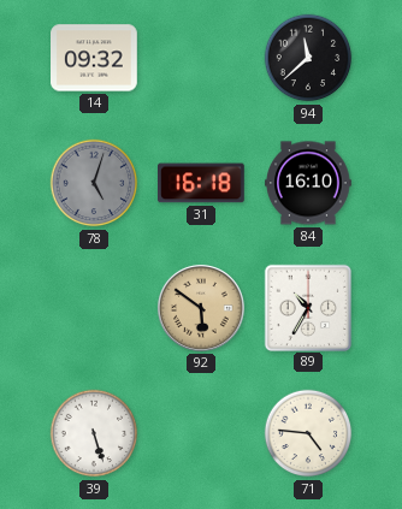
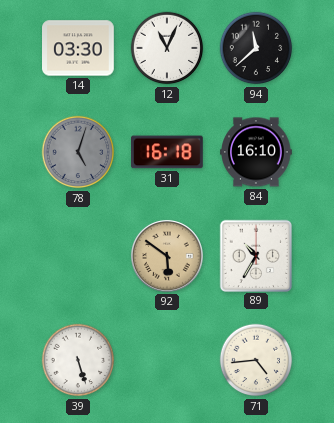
14: 09:32 -> 03:30 (79, 48)
12: none -> 11:04 (167, 48)
71: 4:46 -> 4:44 (256, 360)
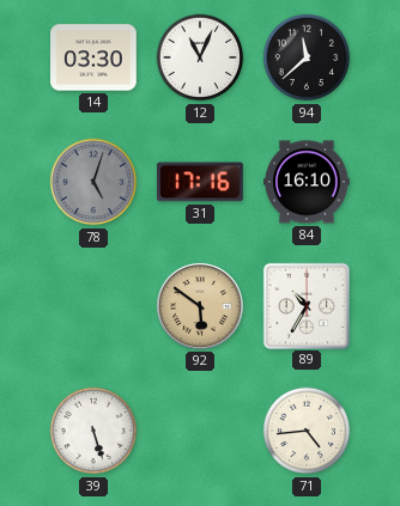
31: 16:18 -> 17:16 (201, 182)
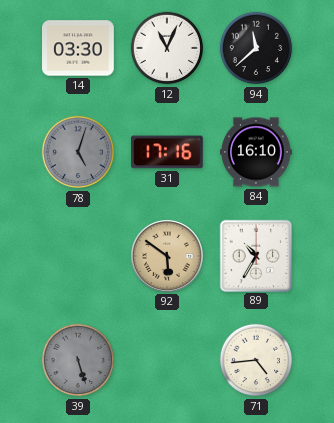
39 dial: white -> grey (78, 360)
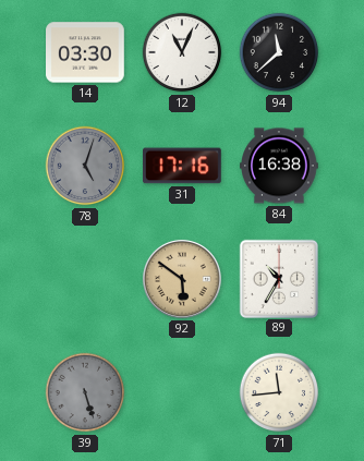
84: 16:10 -> 16:38 (279, 166)
71: 4:44 -> 11:44 (279, 392)
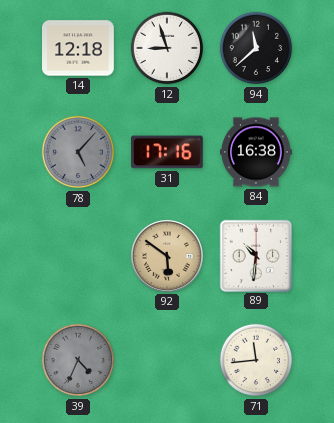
14: 03:30 -> 12:18 (79, 48)
12: 11:04 -> 8:57 (167, 48)
78: 5:03 -> 5:07 (78, 152)
89: 10:35 -> 10:31 (255, 255)
39: 5:27 -> 4:34 (78, 360)
